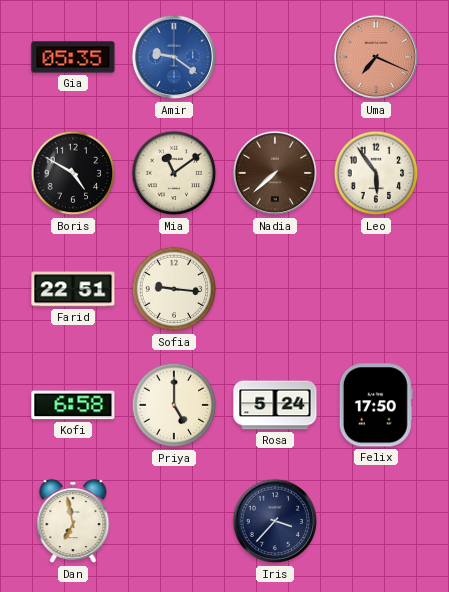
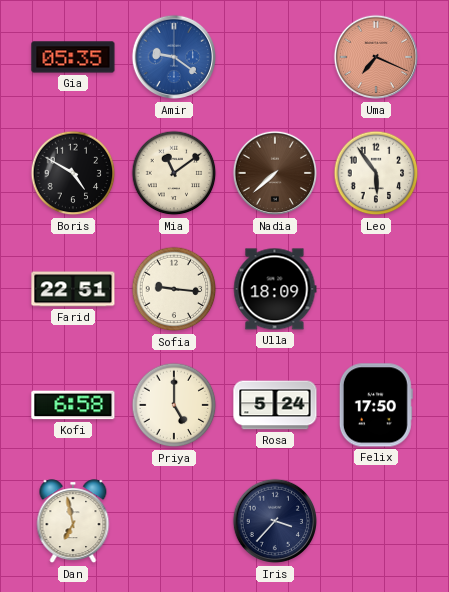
Ulla: none -> 18:09 (275, 289)
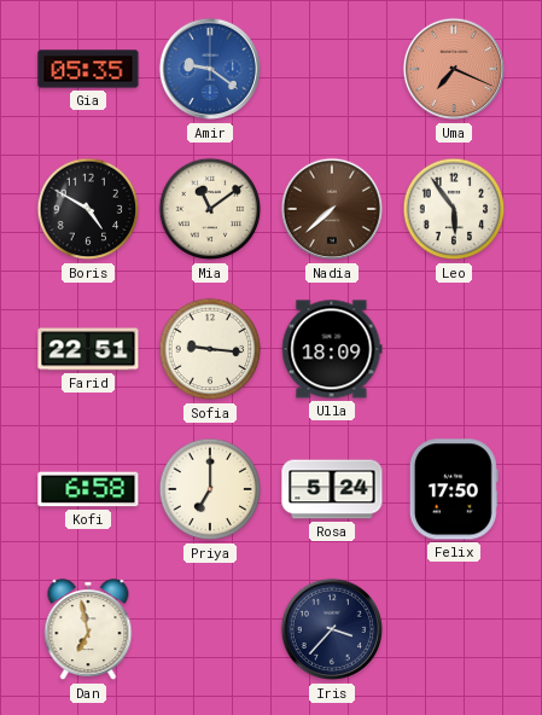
Priya: 5:00 -> 7:00 (210, 489)
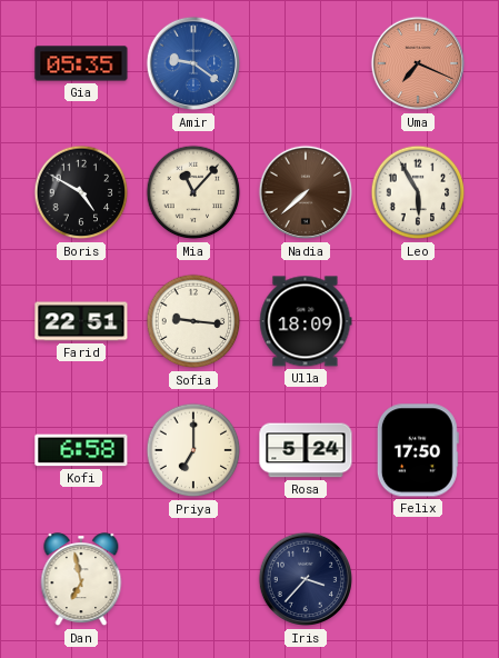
Mia: 11:09 -> 11:07 (193, 192)
Leo: 5:54 -> 5:55 (418, 192)
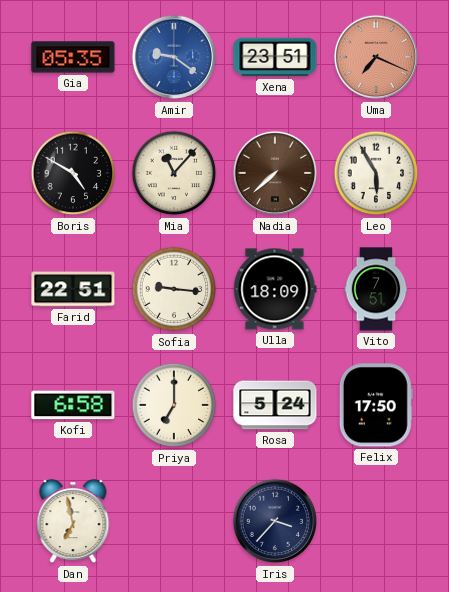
Xena: none -> 23:51 (275, 57)
Vito: none -> 7:51 (376, 289)
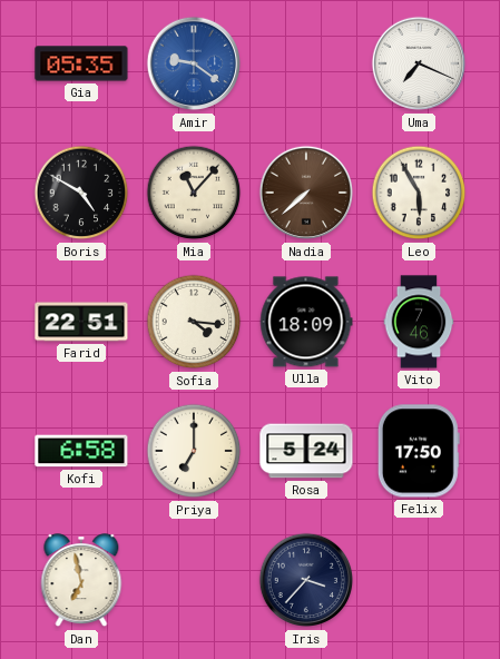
Xena: 23:51 -> none (275, 57)
Uma dial: salmon -> white (419, 63)
Sofia: 9:16 -> 4:16 (194, 322)
Vito: 7:51 -> 7:46 (419, 322)
